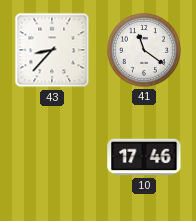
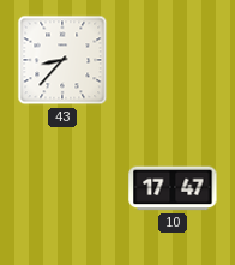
41: 11:21 -> none (144, 50)
10: 17:46 -> 17:47 (173, 188)
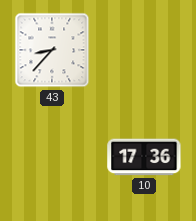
10: 17:47 -> 17:36 (144, 157)
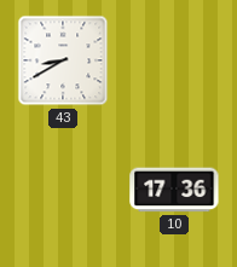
43: 8:37 -> 8:40 (63, 60)
